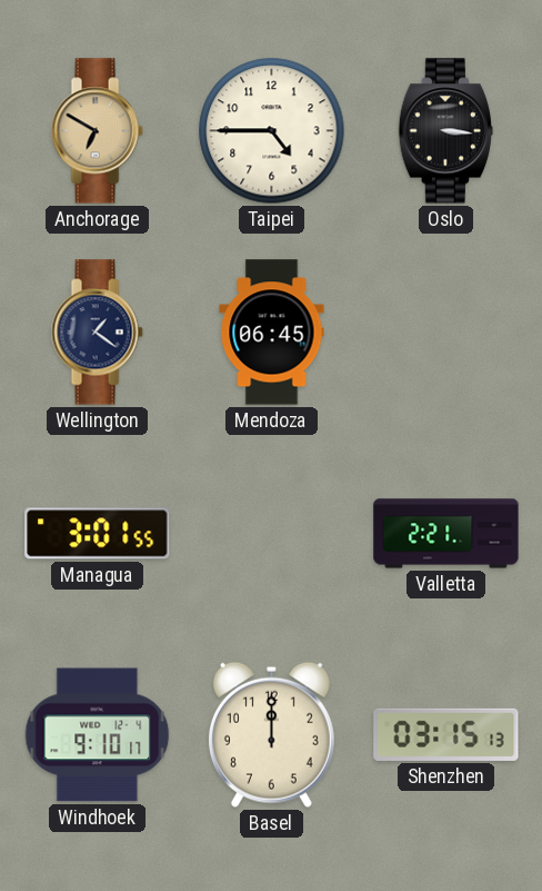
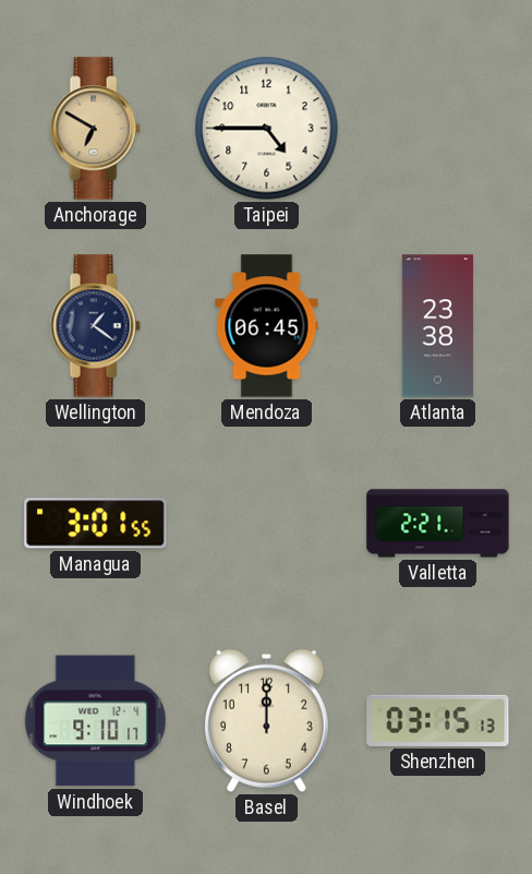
Oslo: 3:16 -> none (445, 131)
Atlanta: none -> 23:38 (437, 326)
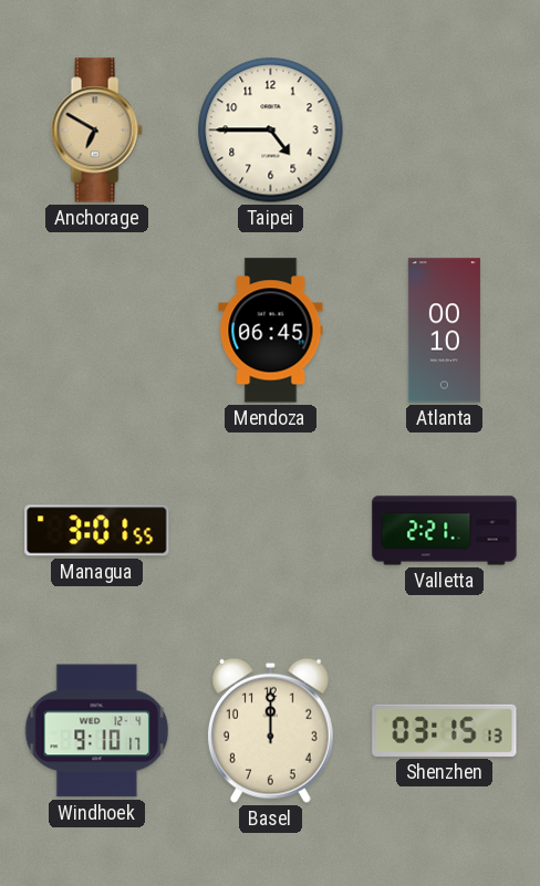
Wellington: 1:21 -> none (95, 326)
Atlanta: 23:38 -> 00:10 (444, 331)
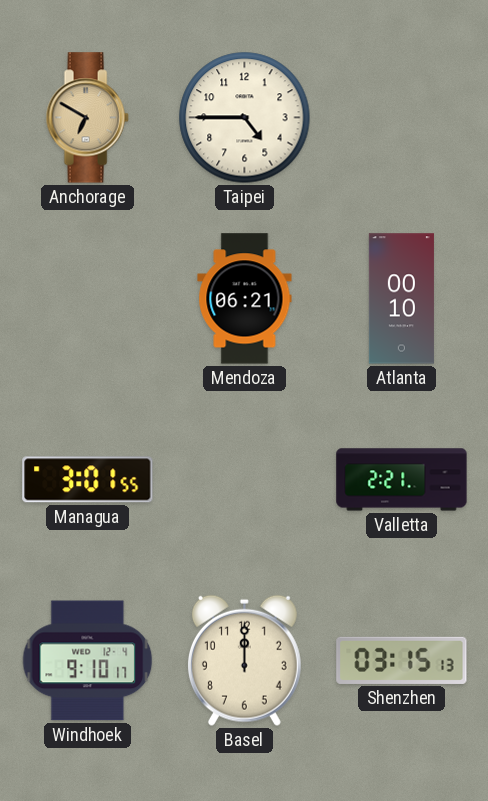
Mendoza: 06:45 -> 06:21 (245, 299)
